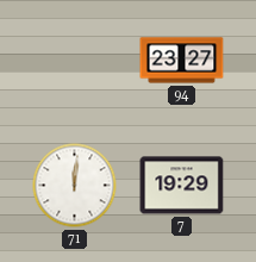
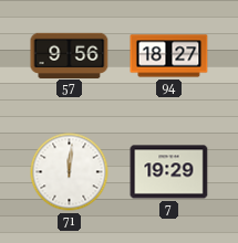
57: none -> 9:56 (70, 55)
94: 23:27 -> 18:27 (169, 56)
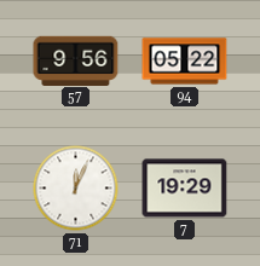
94: 18:27 -> 05:22 (185, 62)
71: 12:01 -> 12:04 (76, 189)
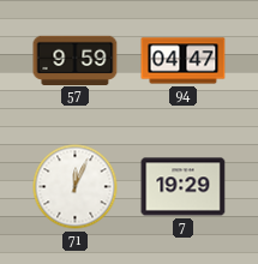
57: 9:56 -> 9:59 (76, 60)
94: 05:22 -> 04:47 (184, 61)
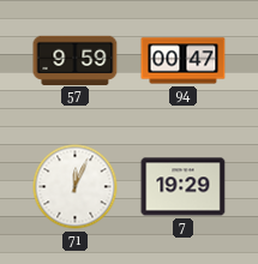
94: 04:47 -> 00:47 (184, 61)
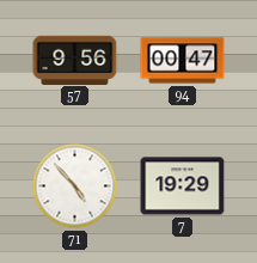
57: 9:59 -> 9:56 (75, 60)
71: 12:04 -> 4:53 (75, 186)
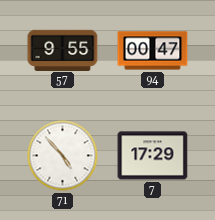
57: 9:56 -> 9:55 (63, 50)
7: 19:29 -> 17:29 (153, 156)
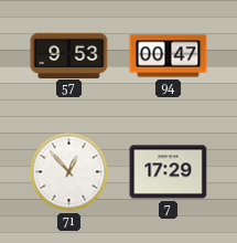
57: 9:55 -> 9:53 (69, 55)
71: 4:53 -> 12:53 (69, 172)
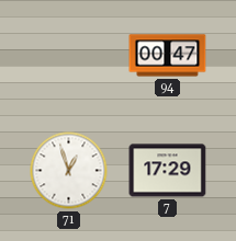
57: 9:53 -> none (69, 55)
71: 12:53 -> 12:57 (69, 171)
